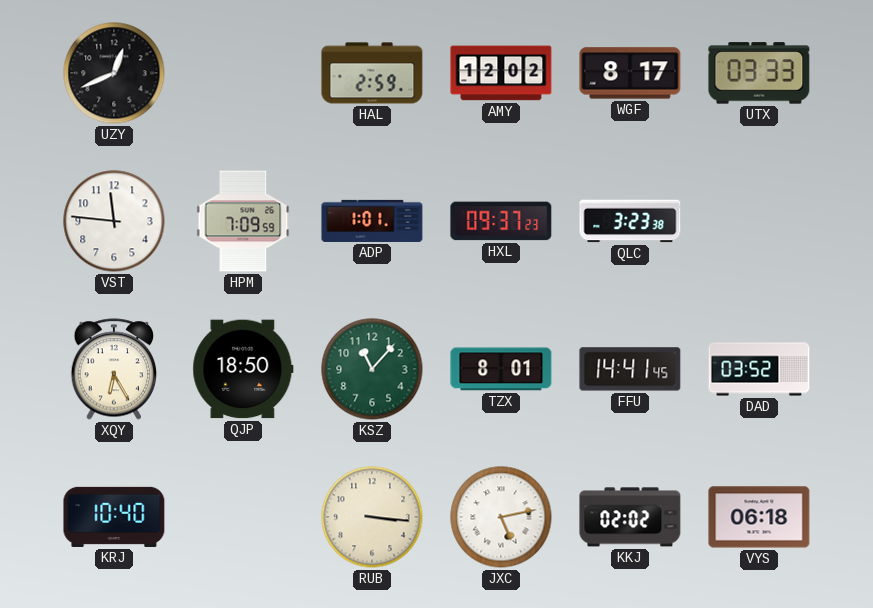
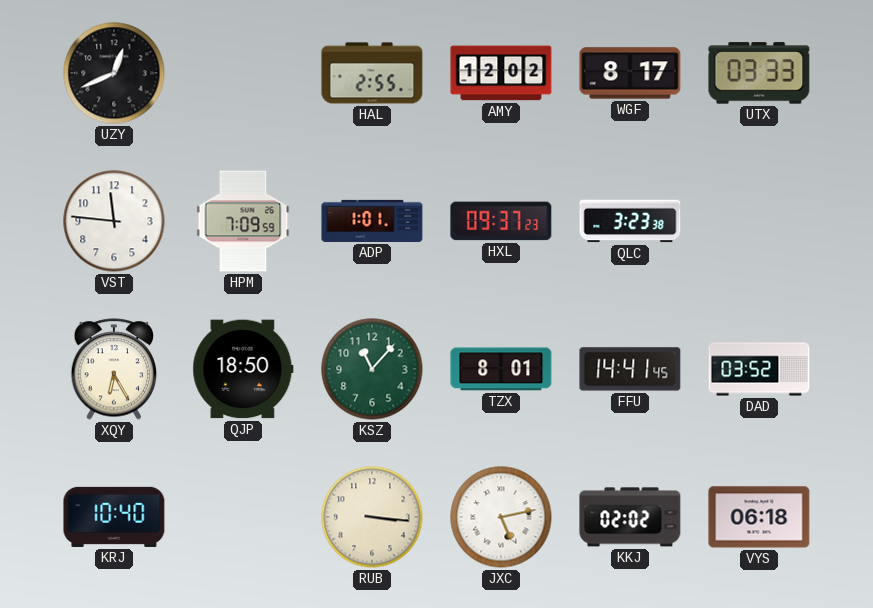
HAL: 2:59 -> 2:55 (372, 73)
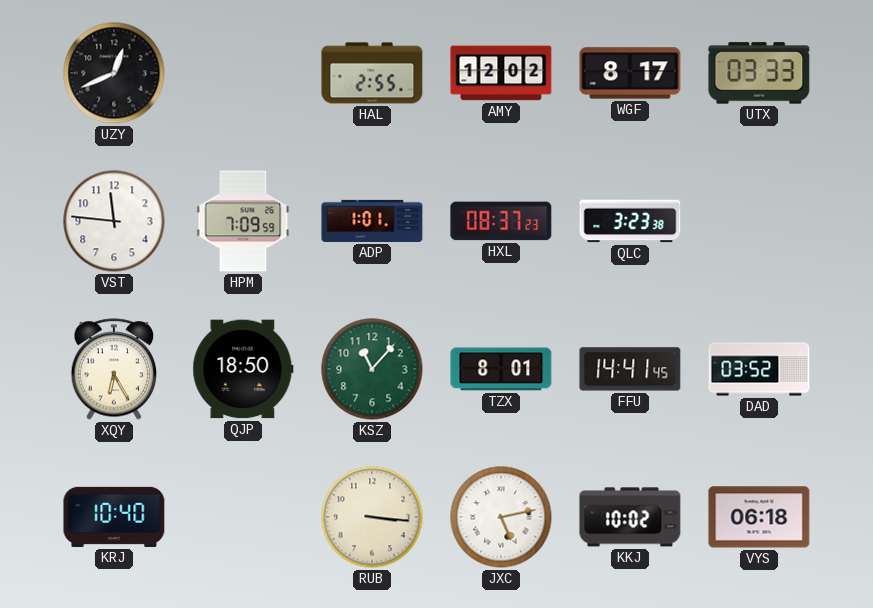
HXL: 09:37 -> 08:37 (501, 221)
KKJ: 02:02 -> 10:02 (630, 517)
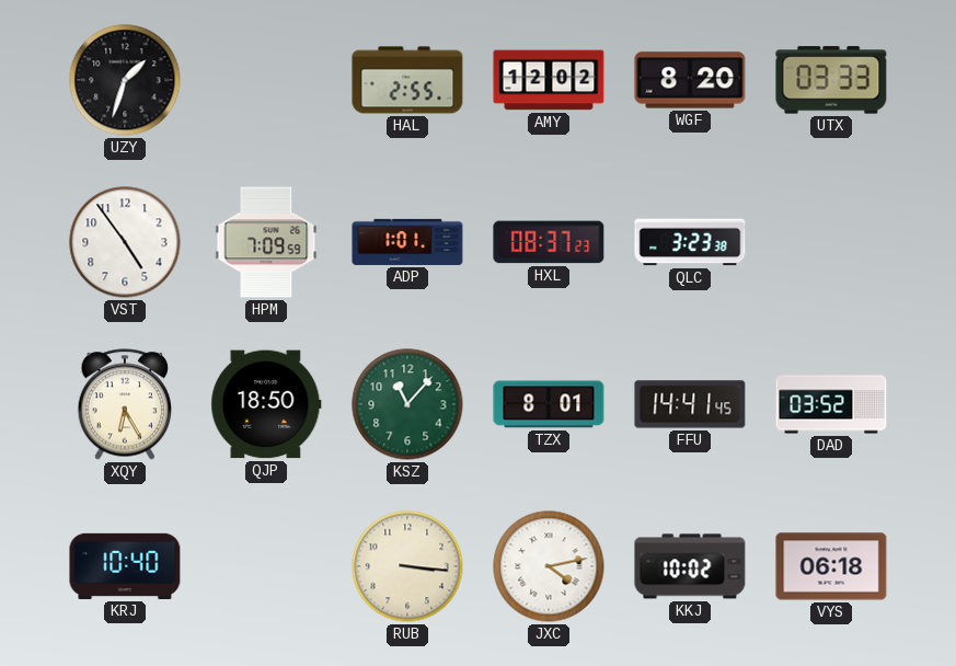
UZY: 12:41 -> 1:33 (125, 80)
WGF: 8:17 -> 8:20 (690, 80)
VST: 11:46 -> 4:54 (125, 242)
JXC: 5:13 -> 4:13 (549, 566)
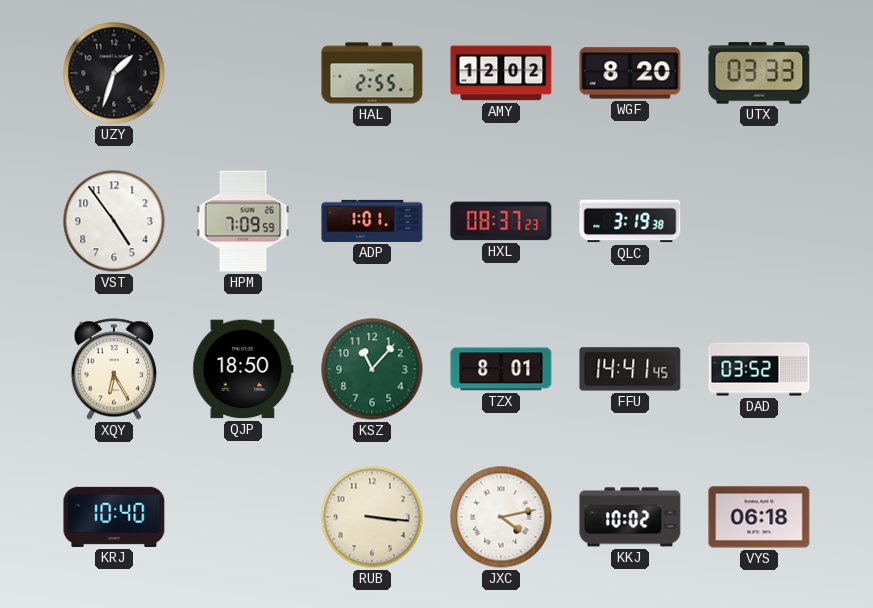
QLC: 3:23 -> 3:19 (630, 221)
